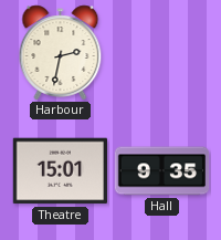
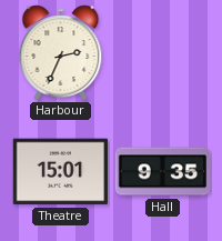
Harbour: 2:32 -> 2:34 (61, 53)
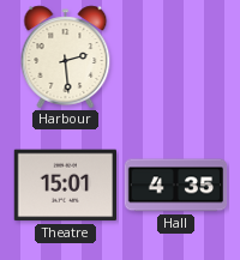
Harbour: 2:34 -> 2:29 (66, 58)
Hall: 9:35 -> 4:35 (176, 186)
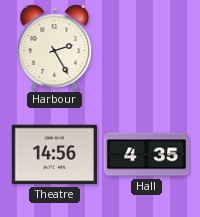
Harbour: 2:29 -> 2:25 (55, 48)
Theatre: 15:01 -> 14:56 (54, 155)
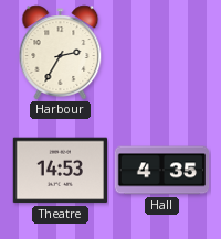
Harbour: 2:25 -> 2:35 (61, 53)
Theatre: 14:56 -> 14:53 (60, 171)
